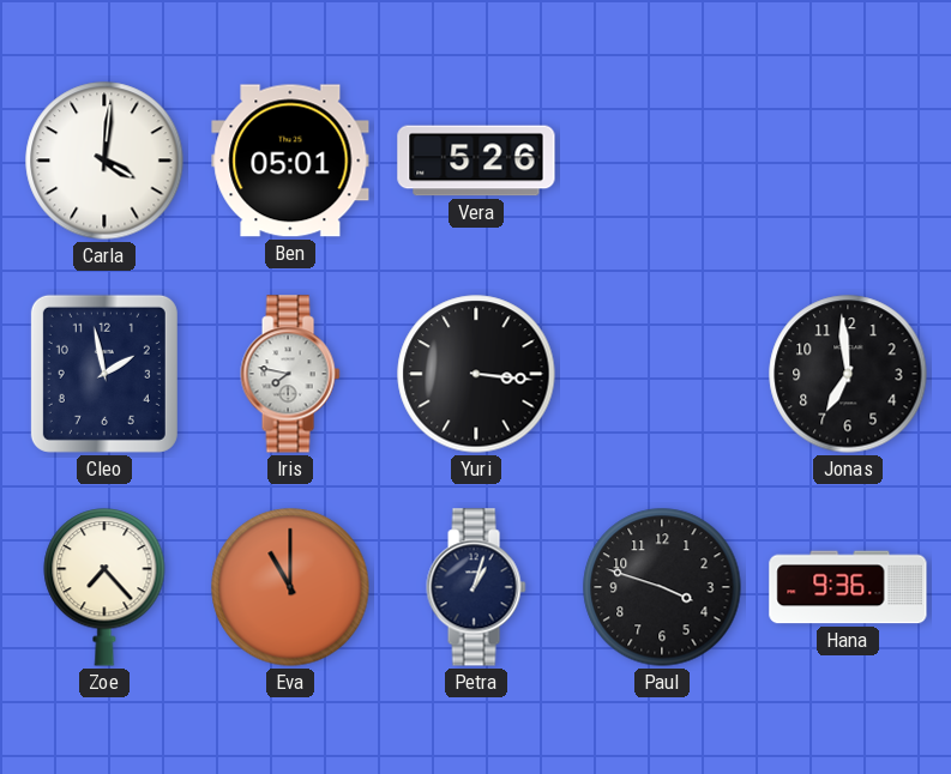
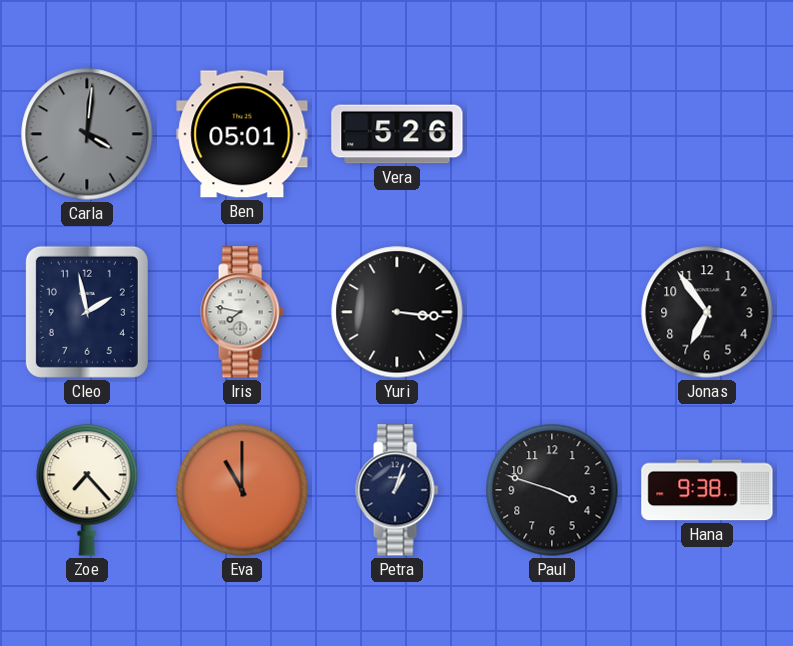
Carla dial: white -> grey (87, 134)
Jonas: 6:59 -> 6:54 (707, 312)
Hana: 9:36 -> 9:38 (707, 490)
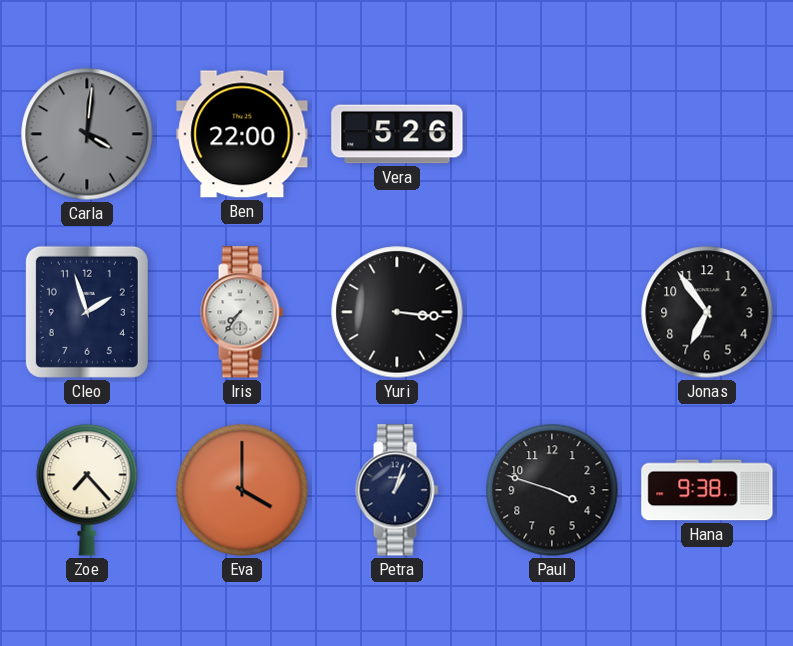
Ben: 05:01 -> 22:00 (242, 134)
Cleo: 1:58 -> 1:57 (87, 312)
Iris: 7:47 -> 7:36 (242, 312)
Eva: 11:00 -> 4:00 (242, 490)
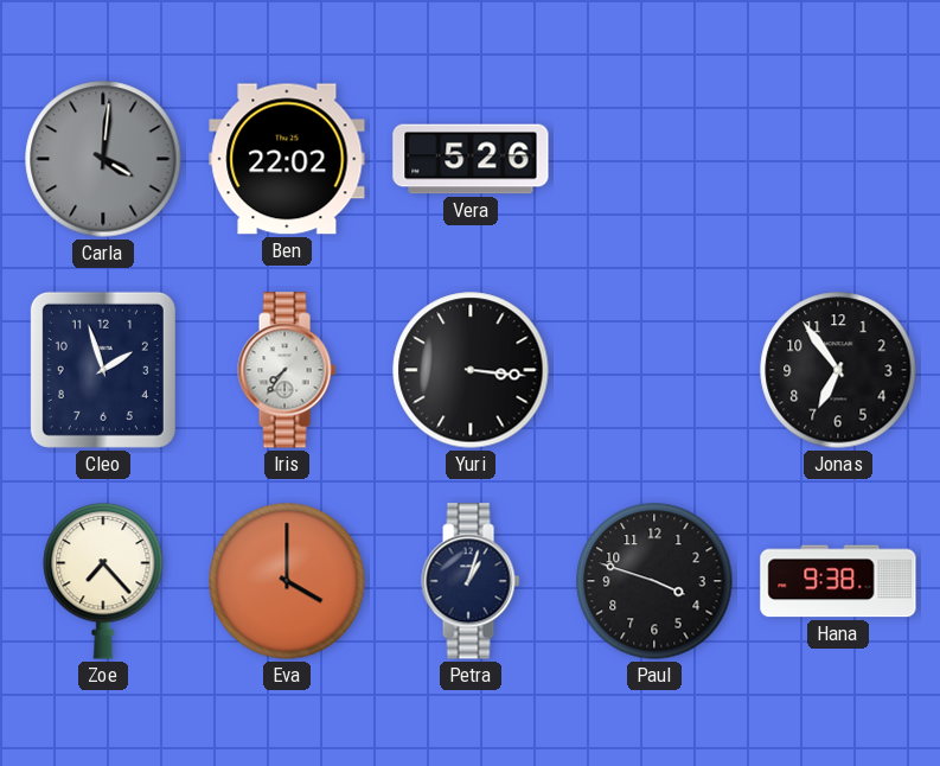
Ben: 22:00 -> 22:02 (287, 159)
